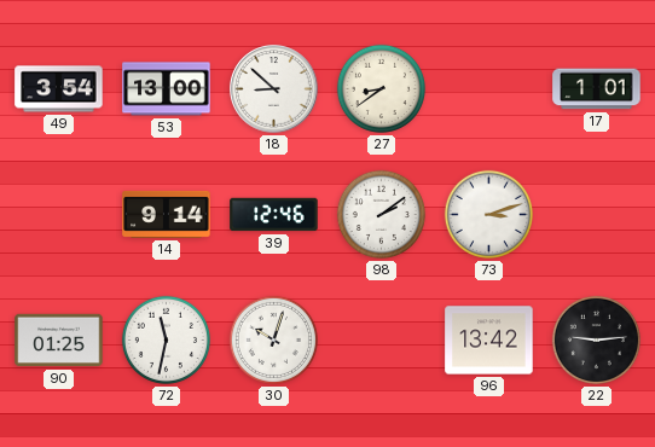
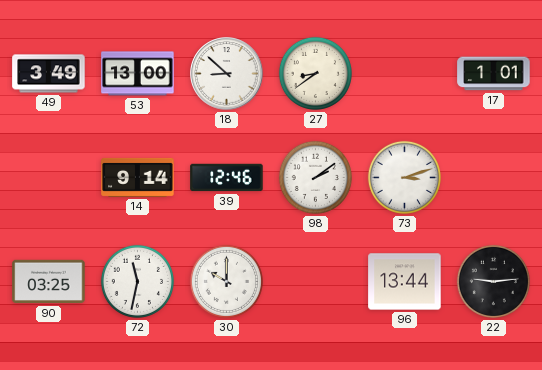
49: 3:54 -> 3:49 (49, 74)
90: 01:25 -> 03:25 (49, 282)
30: 10:03 -> 10:00 (226, 281)
96: 13:42 -> 13:44 (405, 282)
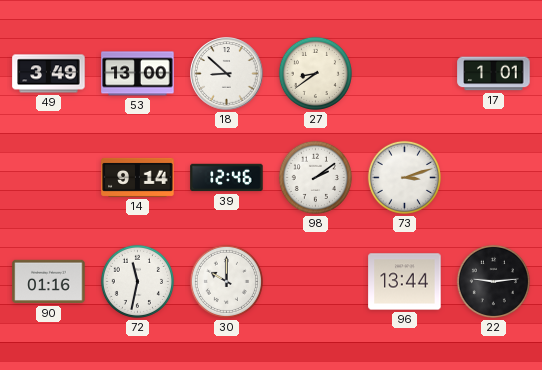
90: 03:25 -> 01:16 (49, 282)
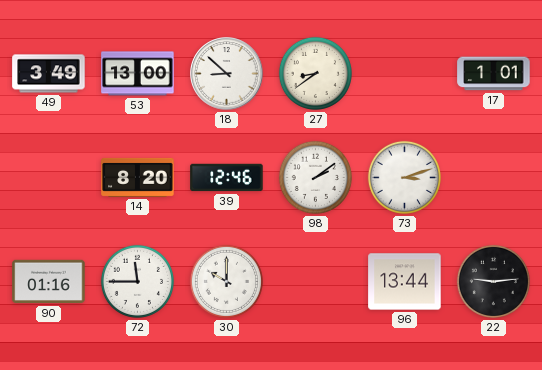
14: 9:14 -> 8:20 (138, 177)
72: 11:32 -> 11:45 (137, 281)
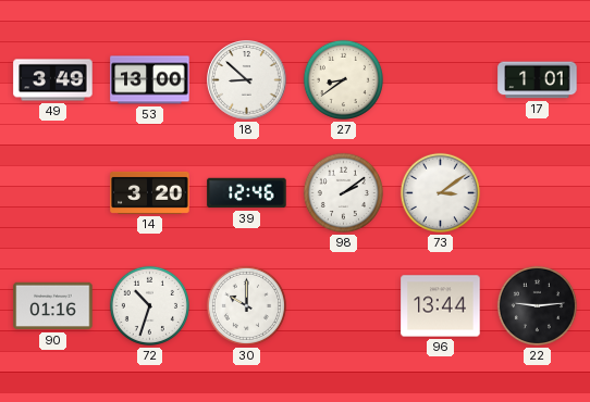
14: 8:20 -> 3:20 (150, 192)
73: 3:12 -> 3:09 (440, 192)
72: 11:45 -> 10:33 (149, 305)
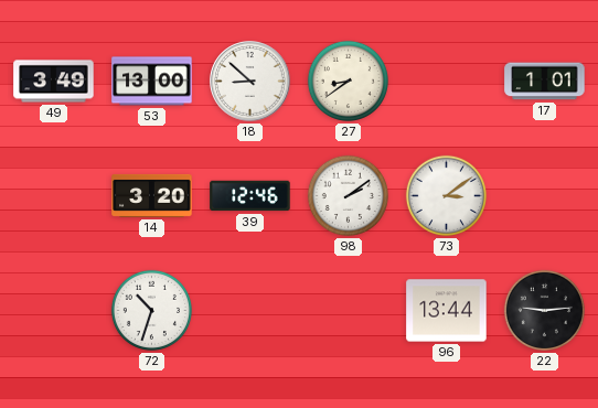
90: 01:16 -> none (53, 306)
30: 10:00 -> none (246, 305)
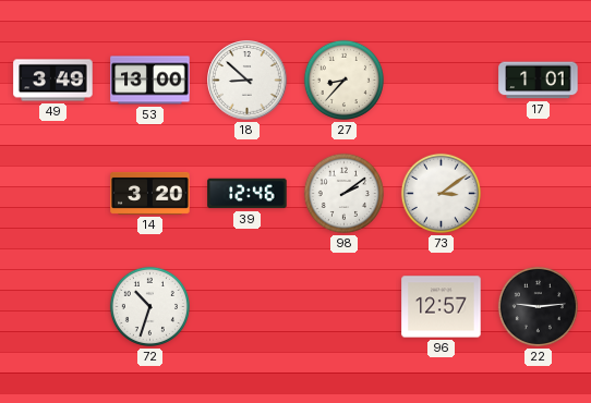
27: 8:39 -> 8:37 (343, 80)
96: 13:44 -> 12:57 (442, 307)
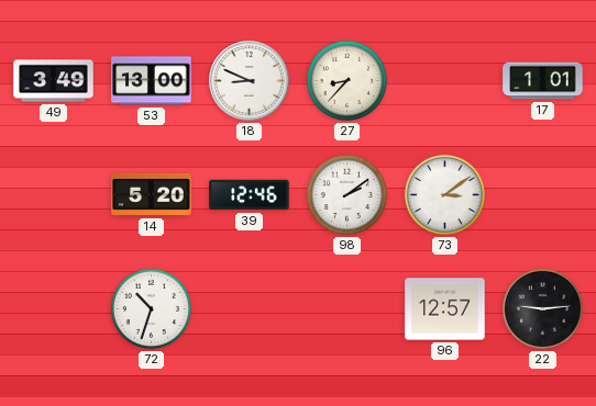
18: 8:52 -> 8:49 (250, 81)
14: 3:20 -> 5:20 (152, 194)
